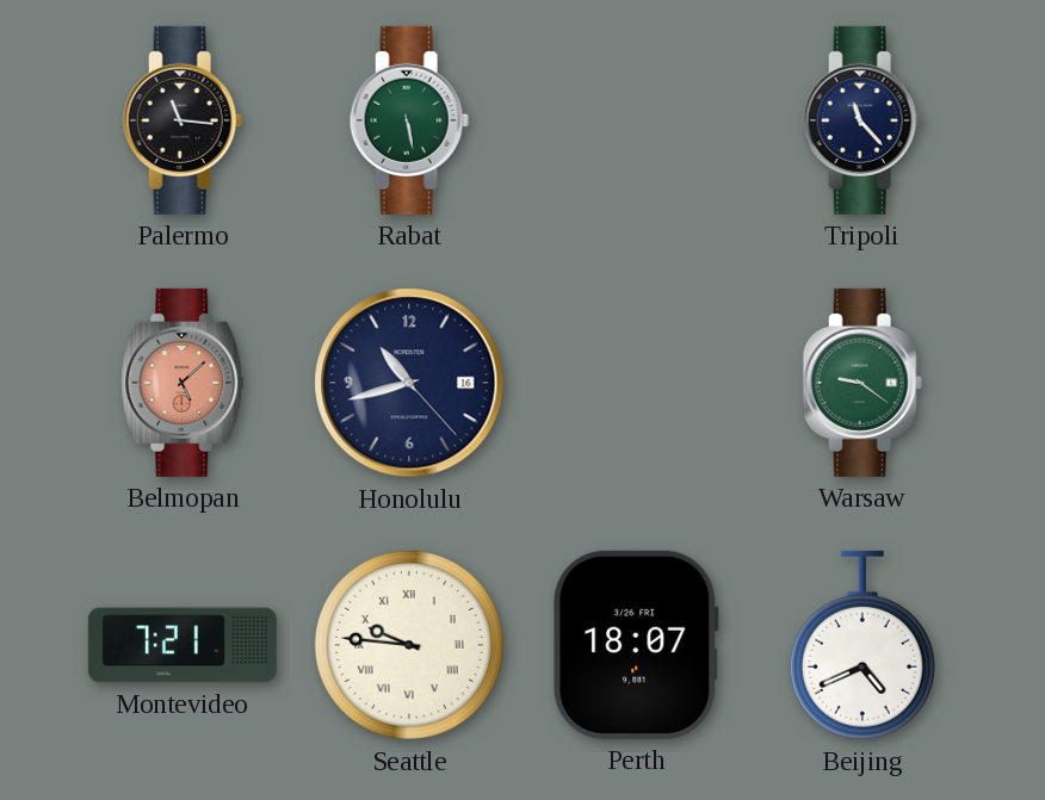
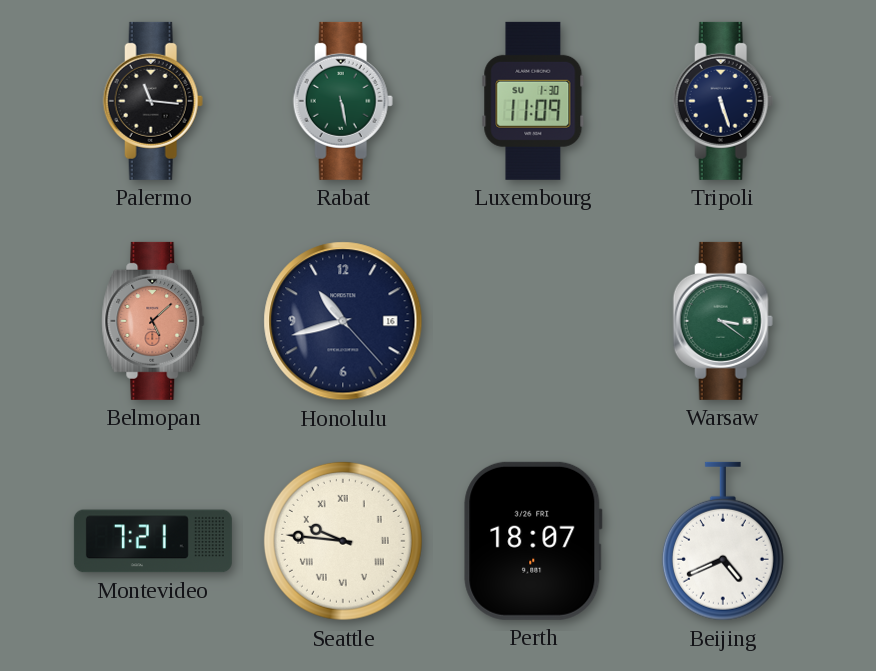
Luxembourg: none -> 11:09 (533, 101)
Tripoli: 11:23 -> 5:27 (723, 101)
Warsaw: 9:21 -> 3:21 (723, 321)
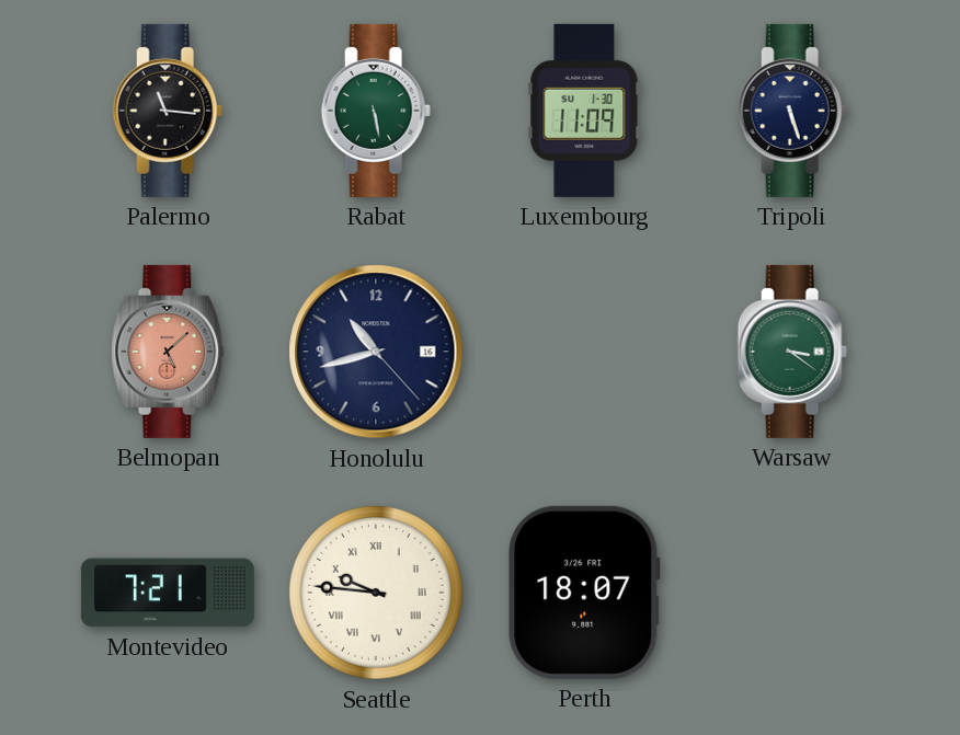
Beijing: 4:41 -> none (723, 541)
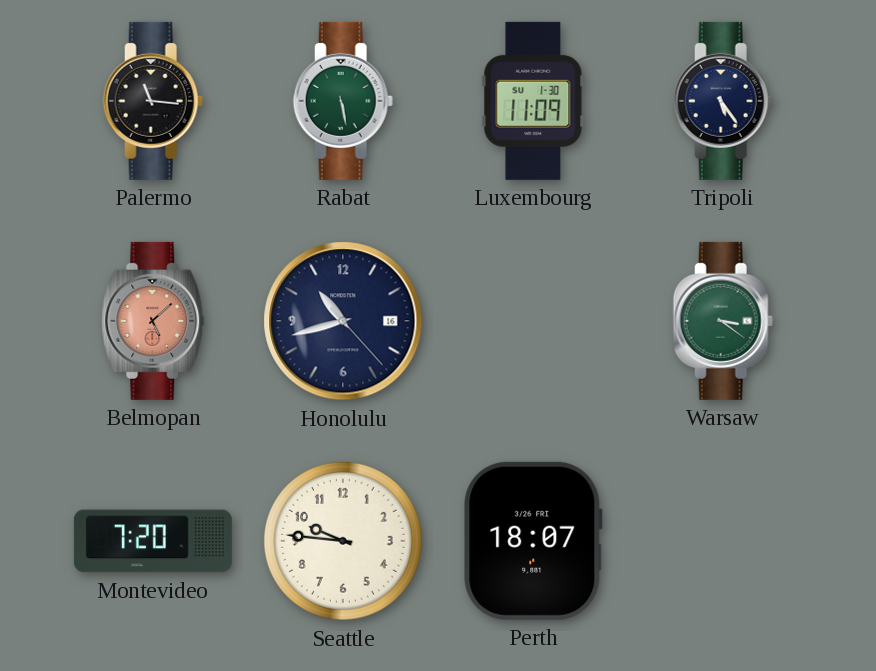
Tripoli: 5:27 -> 5:24 (723, 101)
Montevideo: 7:21 -> 7:20 (153, 541)
Seattle numerals: Roman -> Arabic (343, 541)
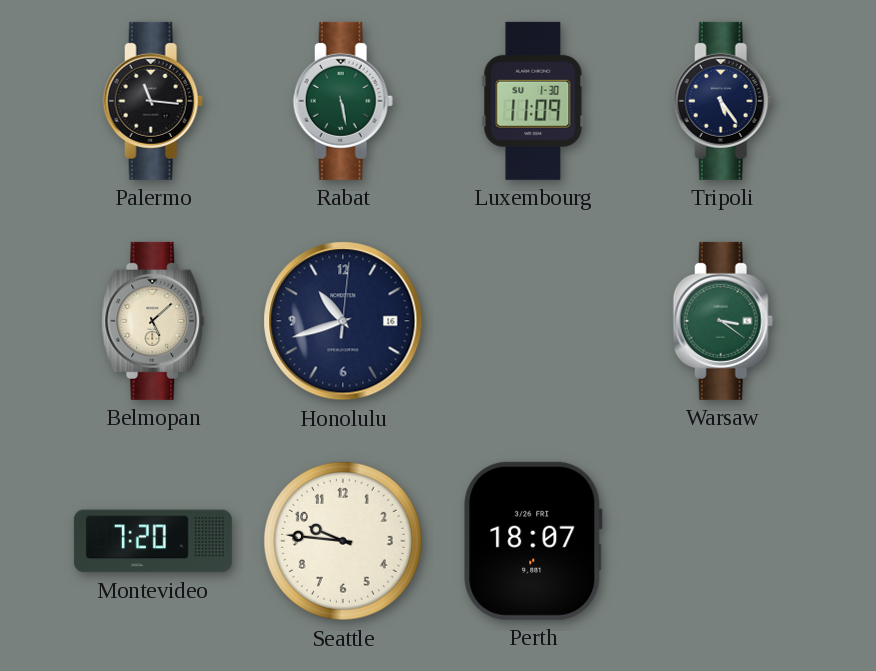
Belmopan dial: salmon -> cream (153, 321)
Honolulu: 10:42:23 -> 10:42:01 (343, 321)
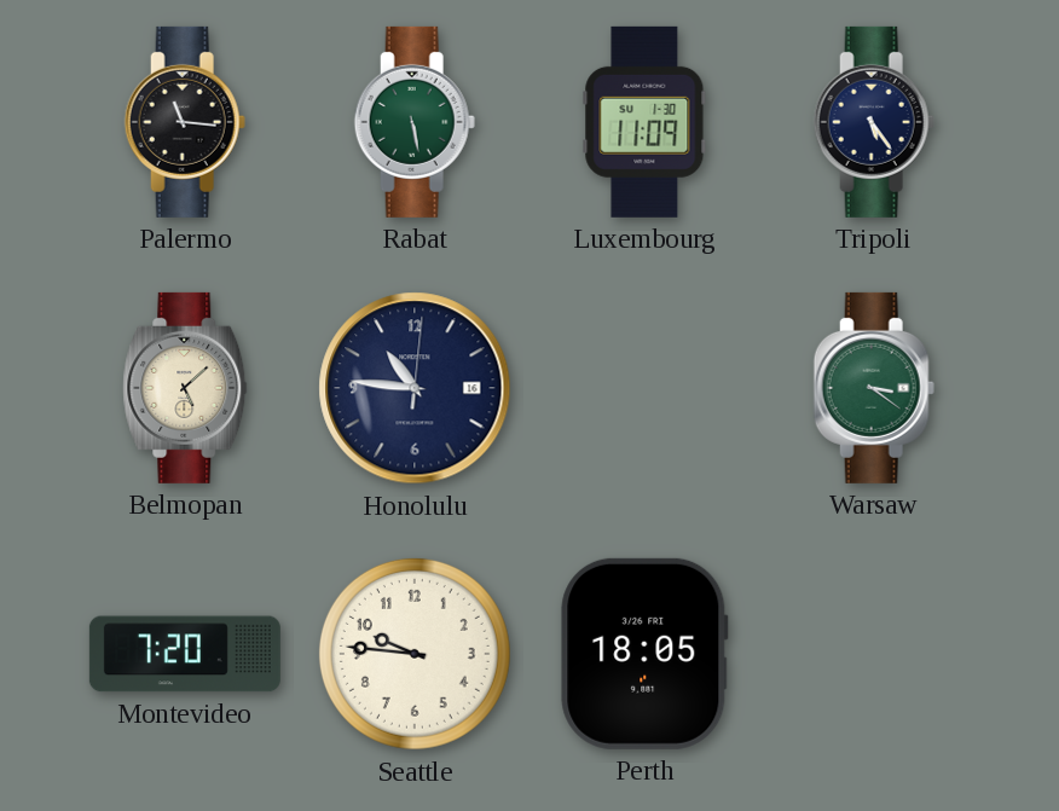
Honolulu: 10:42 -> 10:46 (415, 388)
Perth: 18:07 -> 18:05 (644, 654)
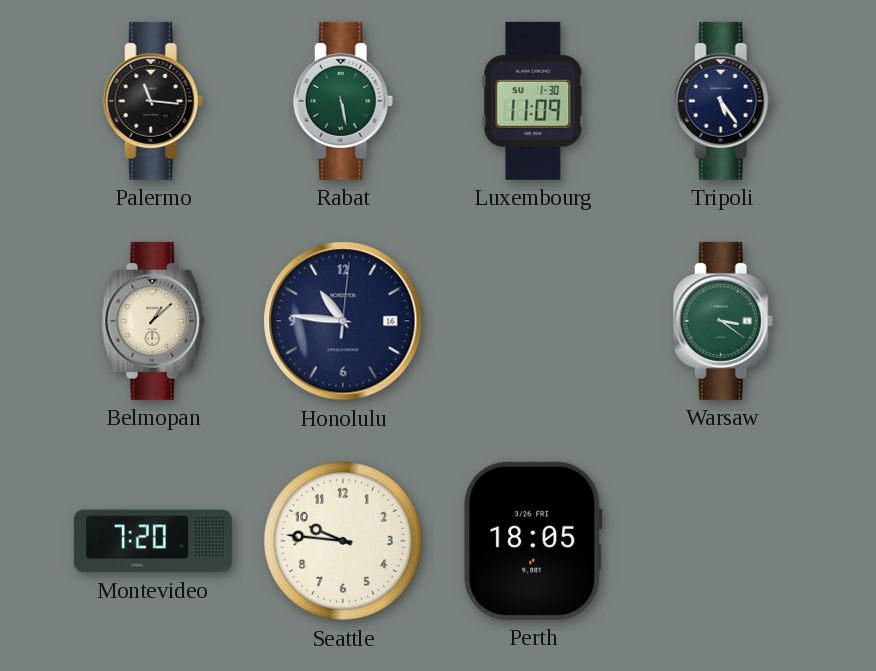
Belmopan: 5:08 -> 1:08 (153, 321)
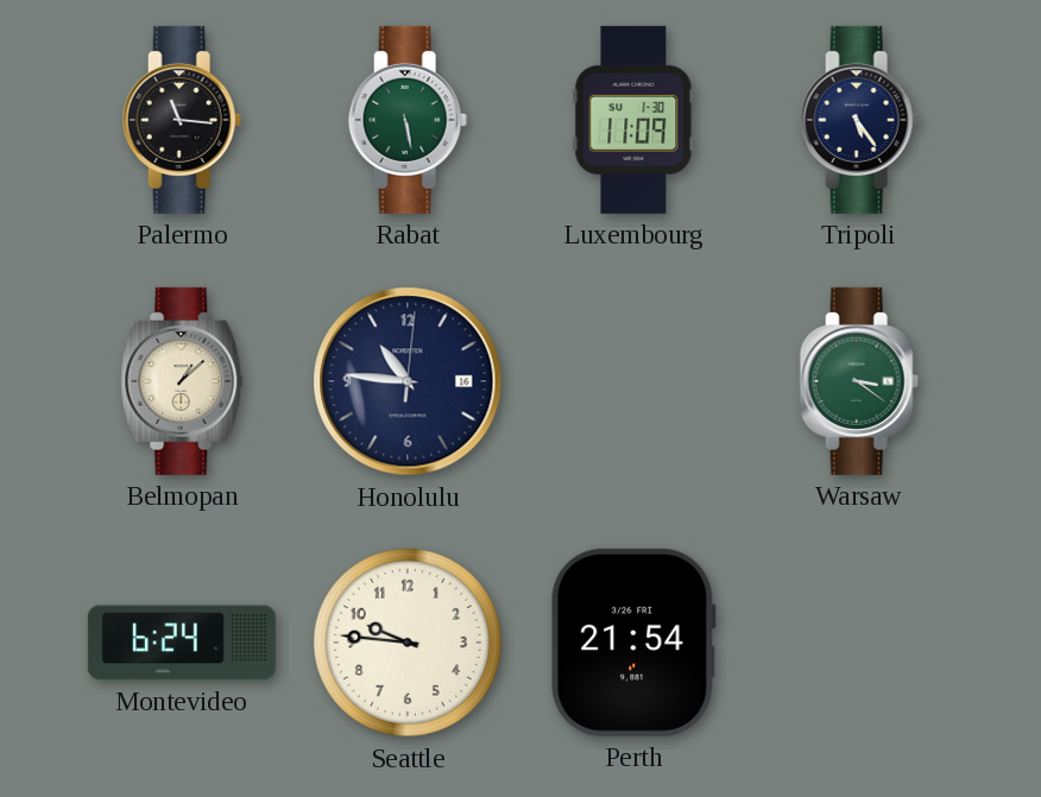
Montevideo: 7:20 -> 6:24 (182, 643)
Perth: 18:05 -> 21:54 (633, 643)
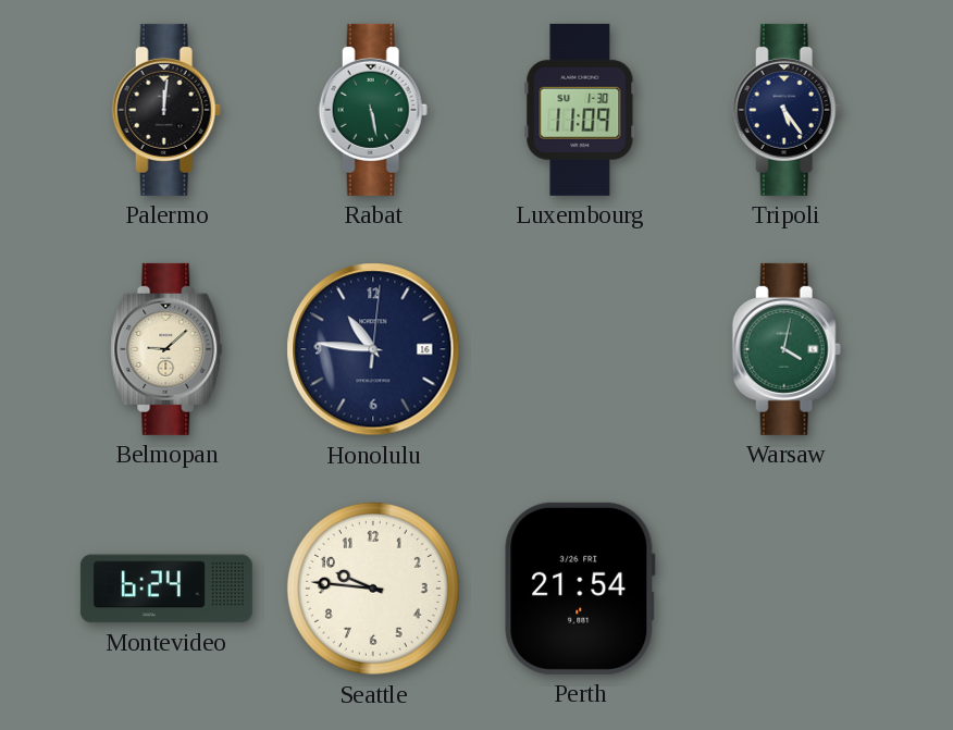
Palermo: 11:16 -> 12:01 (166, 110)
Belmopan: 1:08 -> 9:08 (166, 349)
Warsaw: 3:21 -> 4:02 (787, 349)
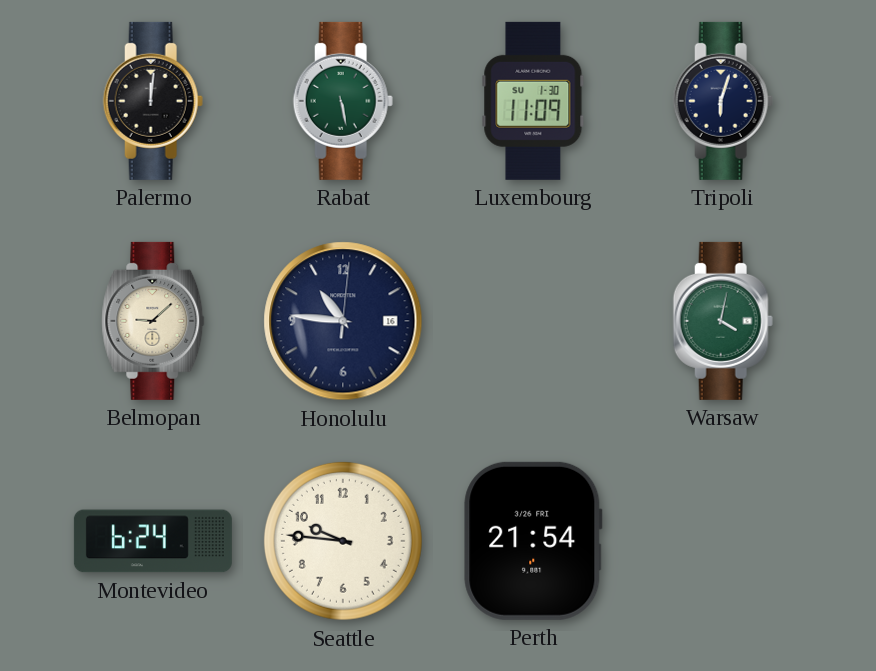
Tripoli: 5:24 -> 6:03 (723, 101)
